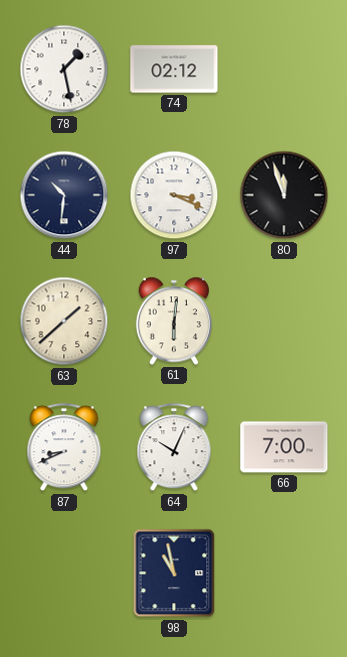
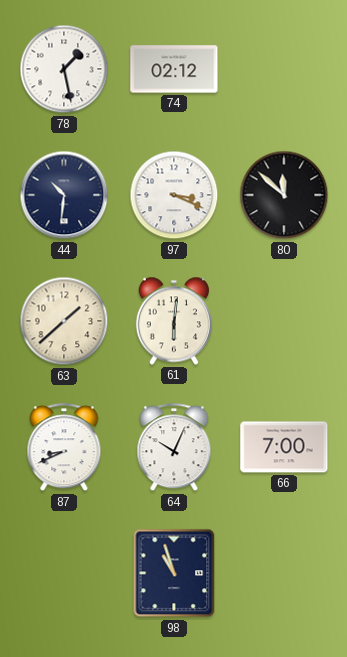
80: 11:57 -> 11:52 (284, 195)
98: 10:58 -> 10:57 (174, 573)
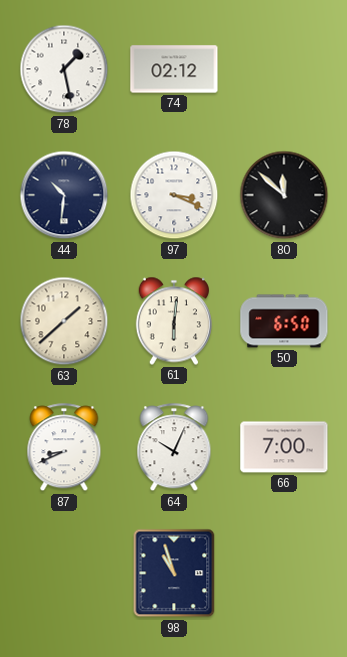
50: none -> 6:50 (284, 321)
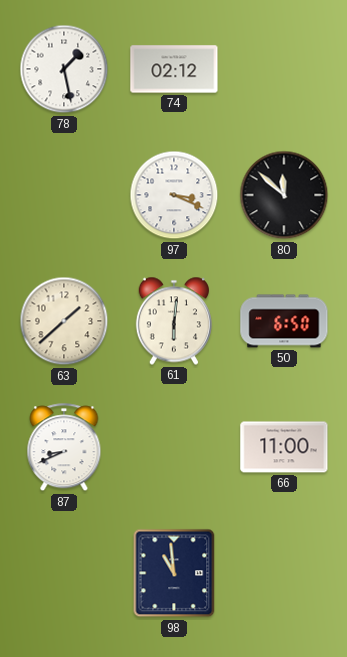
44: 10:31 -> none (64, 195)
64: 10:04 -> none (174, 448)
66: 7:00 -> 11:00 (284, 447)
98: 10:57 -> 10:59 (174, 573)
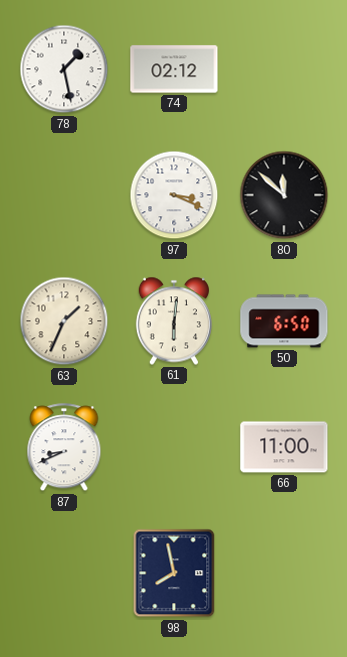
63: 1:38 -> 1:34 (64, 321)
98: 10:59 -> 7:58 (174, 573)
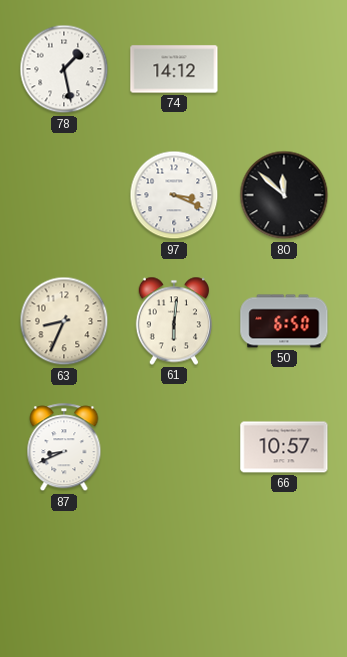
74: 02:12 -> 14:12 (174, 69)
63: 1:34 -> 8:34 (64, 321)
66: 11:00 -> 10:57 (284, 447)
98: 7:58 -> none (174, 573)
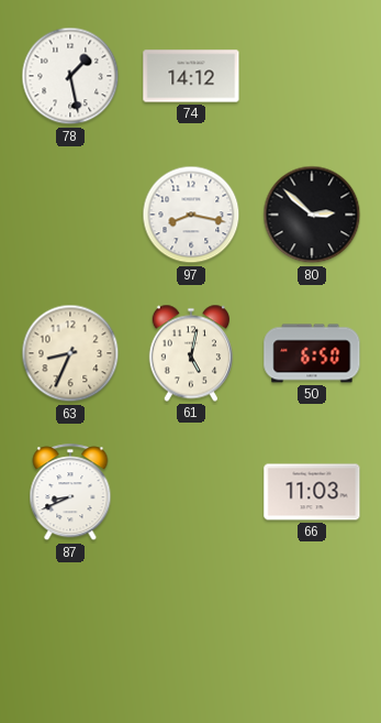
97: 3:19 -> 8:17 (191, 215)
80: 11:52 -> 2:52 (312, 215)
61: 6:01 -> 5:02 (190, 353)
66: 10:57 -> 11:03 (312, 492)
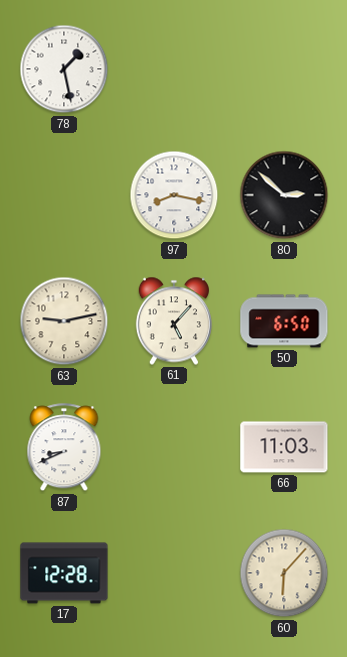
74: 14:12 -> none (191, 76)
63: 8:34 -> 9:13 (64, 321)
61: 5:02 -> 5:07 (173, 321)
17: none -> 12:28 (64, 573)
60: none -> 6:07 (284, 573)
